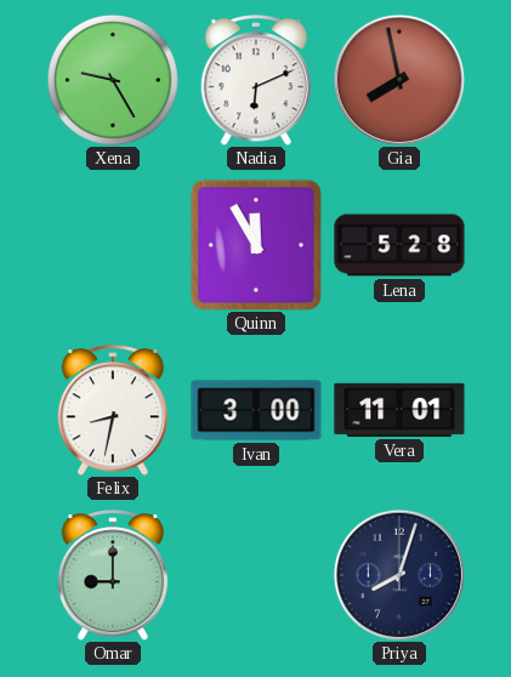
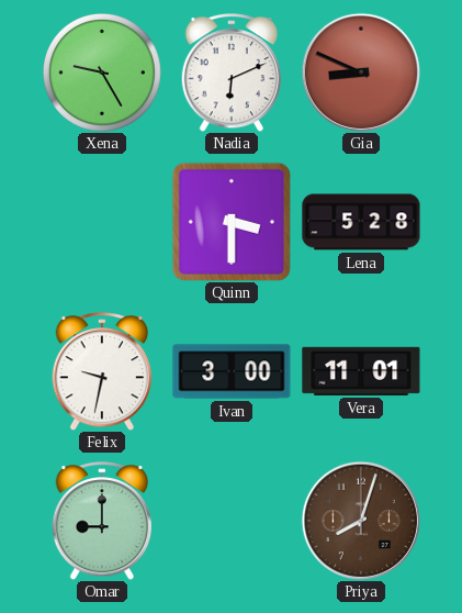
Gia: 7:58 -> 8:49 (360, 71)
Quinn: 11:55 -> 3:30 (232, 222)
Felix: 8:32 -> 9:32 (102, 371)
Priya dial: navy -> brown (360, 520)
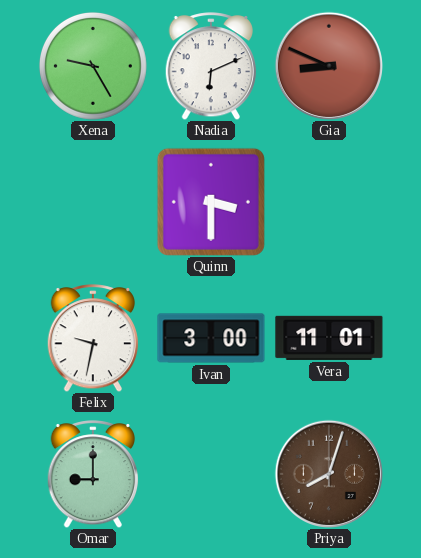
Lena: 5:28 -> none (361, 222)
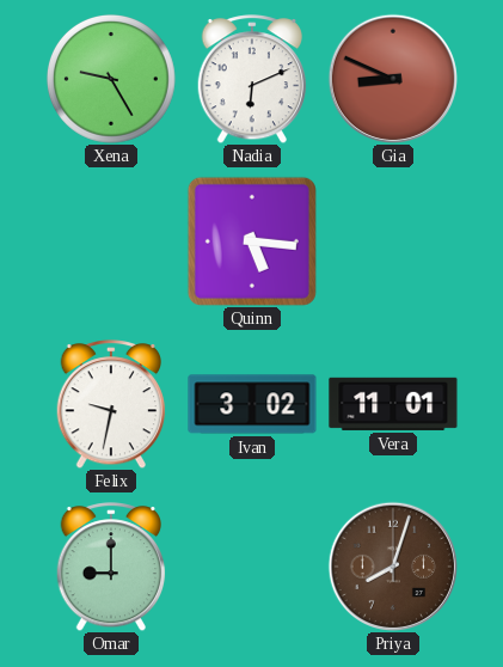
Quinn: 3:30 -> 5:16 (252, 241)
Ivan: 3:00 -> 3:02 (252, 404)
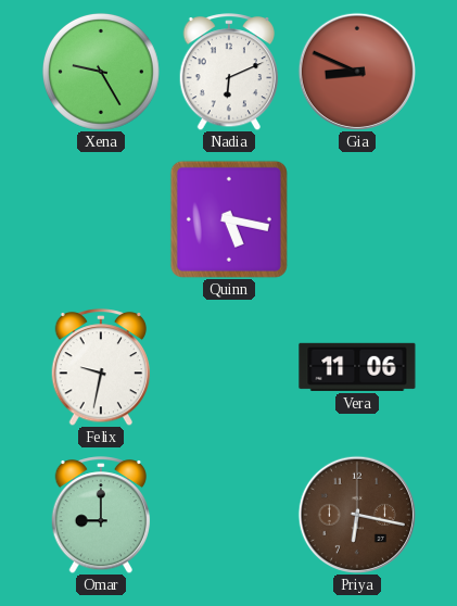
Quinn: 5:16 -> 5:17 (229, 219)
Ivan: 3:02 -> none (252, 404)
Vera: 11:01 -> 11:06 (357, 367)
Priya: 8:03 -> 6:17 (356, 514)
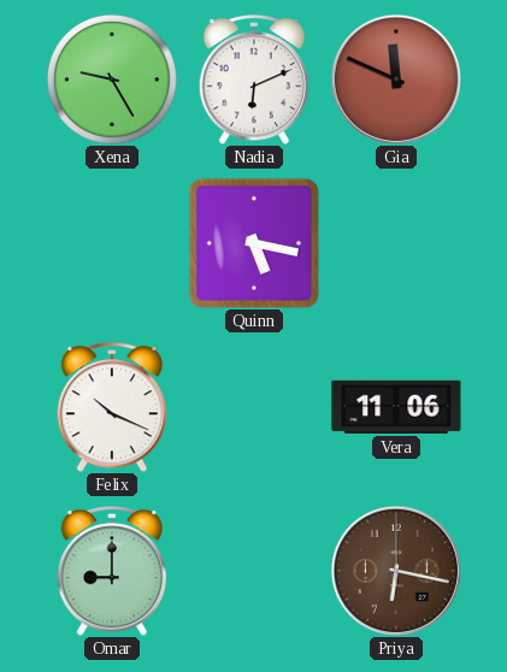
Gia: 8:49 -> 11:49 (395, 78)
Felix: 9:32 -> 10:19 (112, 407)
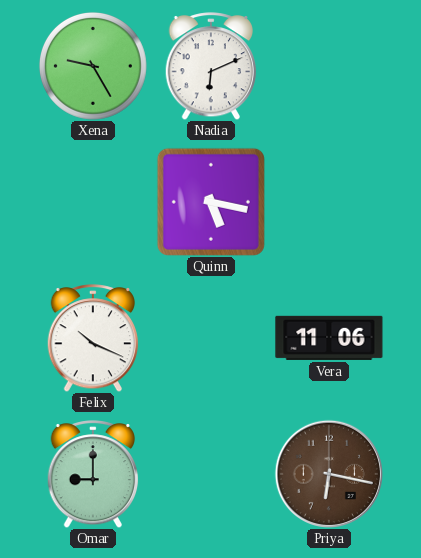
Gia: 11:49 -> none (395, 78)
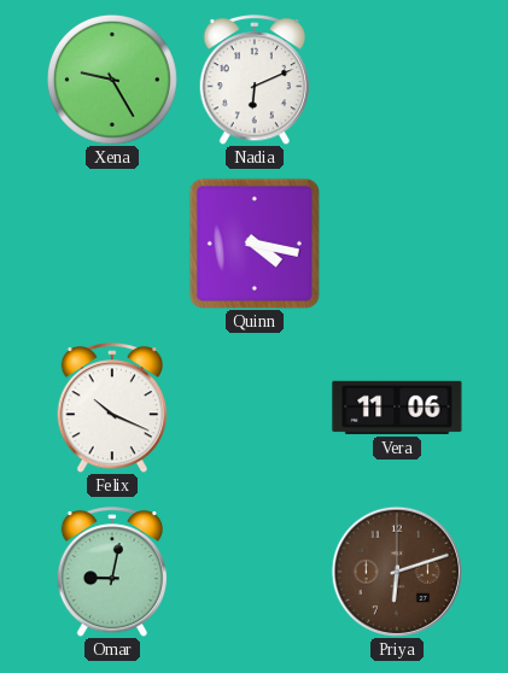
Quinn: 5:17 -> 4:17 (255, 244)
Omar: 9:00 -> 9:02 (112, 572)
Priya: 6:17 -> 6:12 (396, 570)
